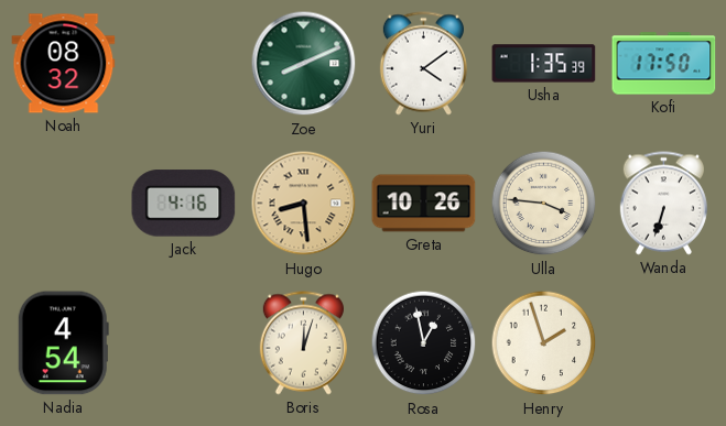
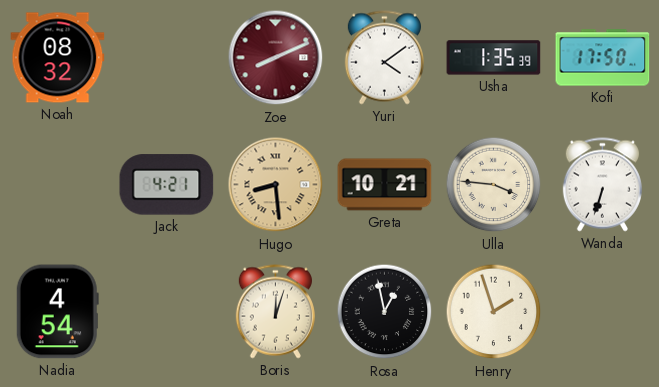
Zoe dial: green -> burgundy (276, 58)
Jack: 4:16 -> 4:21 (167, 185)
Greta: 10:26 -> 10:21 (385, 185)
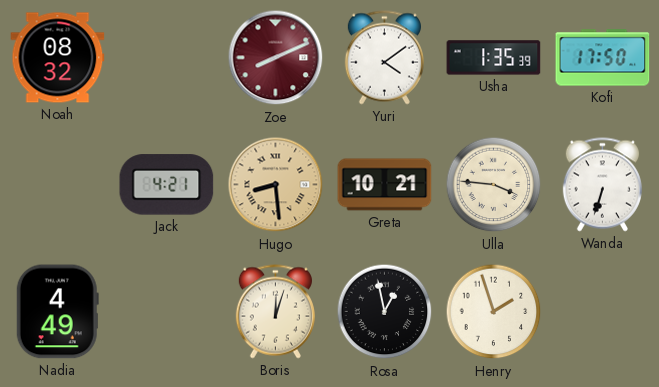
Nadia: 4:54 -> 4:49 (57, 312)
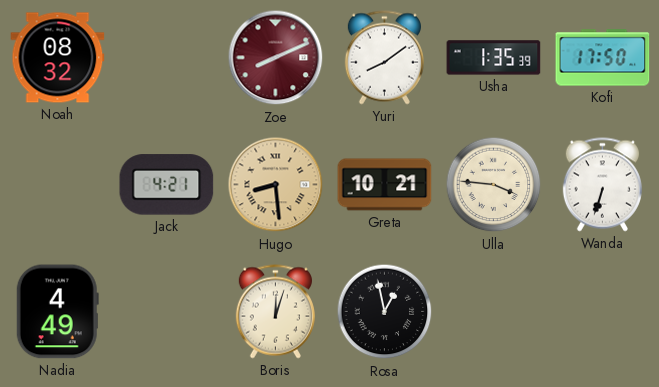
Yuri: 4:09 -> 8:09 (384, 58)
Henry: 1:57 -> none (494, 312)
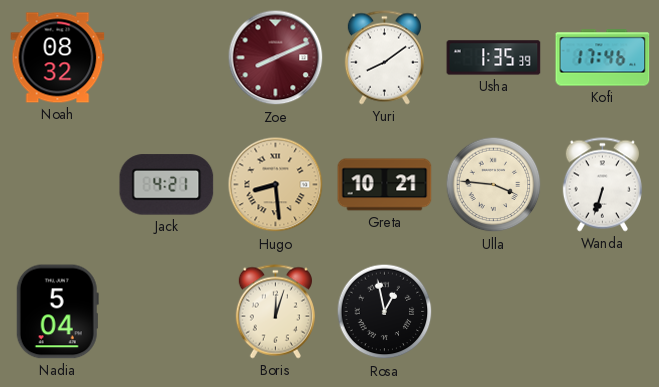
Kofi: 17:50 -> 17:46 (603, 58)
Nadia: 4:49 -> 5:04 (57, 312)
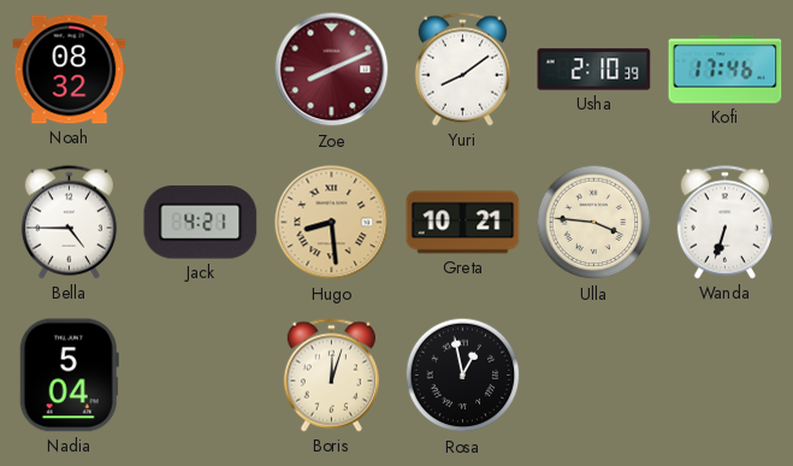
Usha: 1:35 -> 2:10 (594, 70)
Bella: none -> 4:45 (69, 223)
